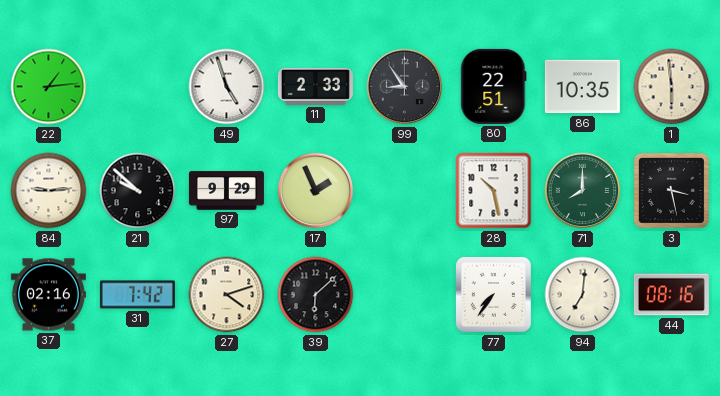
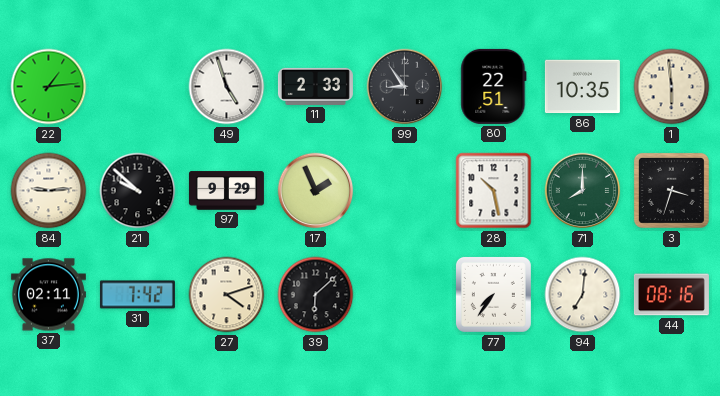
3: 3:28 -> 3:33 (671, 190)
37: 02:16 -> 02:11 (48, 295)
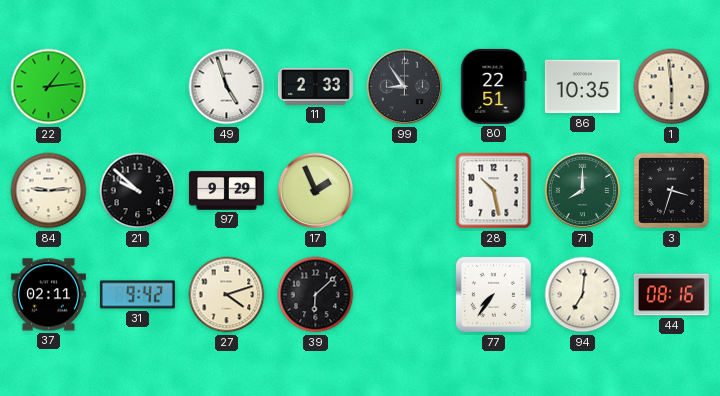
31: 7:42 -> 9:42 (137, 295)
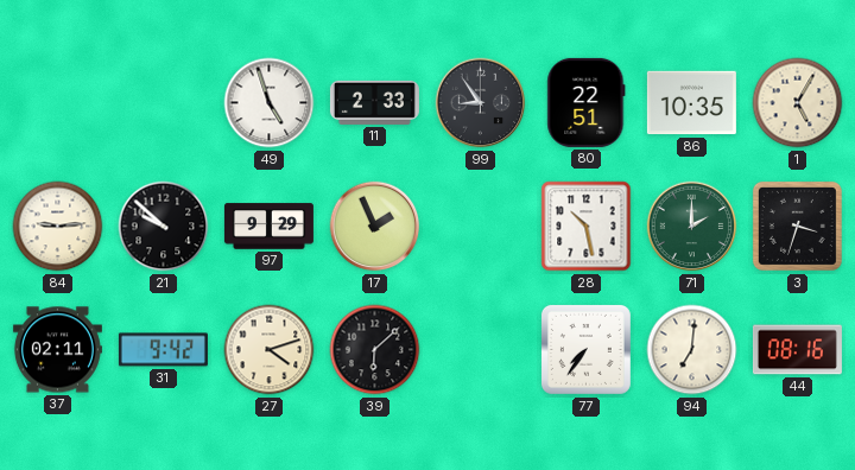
22: 1:14 -> none (49, 87)
1: 5:59 -> 5:05 (798, 103)
71: 8:00 -> 2:00 (692, 227)
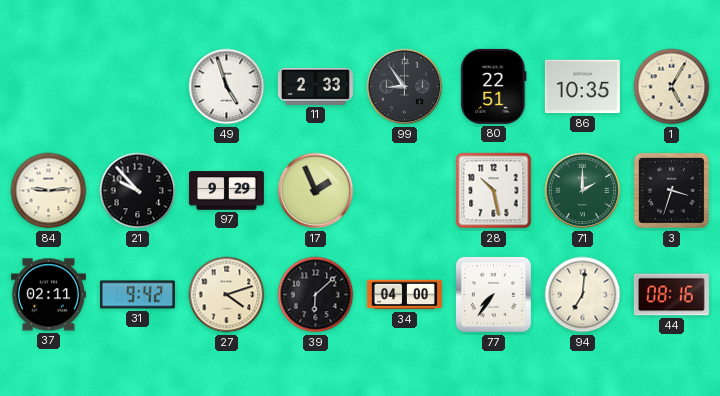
21: 9:52 -> 9:53 (138, 191)
34: none -> 04:00 (404, 295)
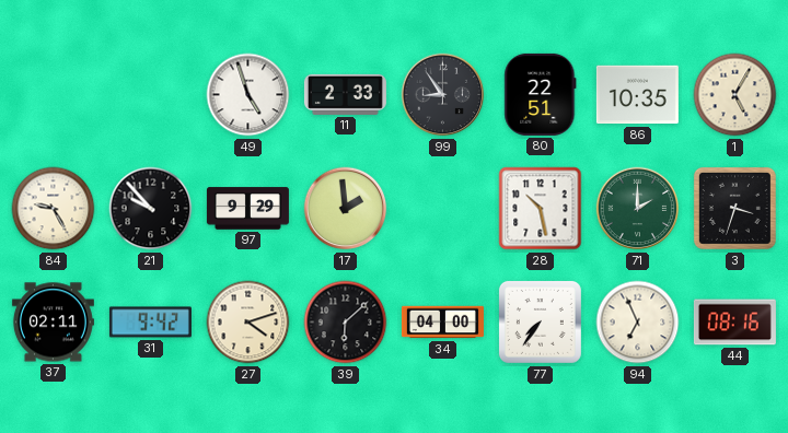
84: 9:14 -> 9:25 (54, 209)
17: 1:56 -> 1:59 (346, 209)
94: 7:01 -> 6:56 (638, 323)
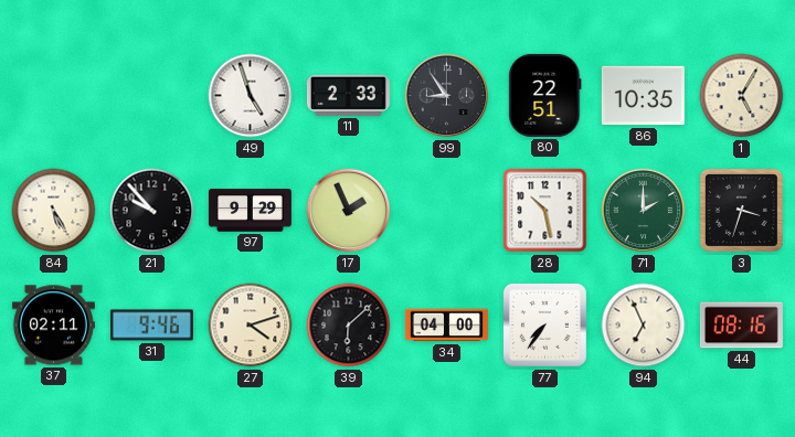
84: 9:25 -> 5:25 (54, 211)
17: 1:59 -> 1:56 (349, 211)
31: 9:42 -> 9:46 (151, 326)
